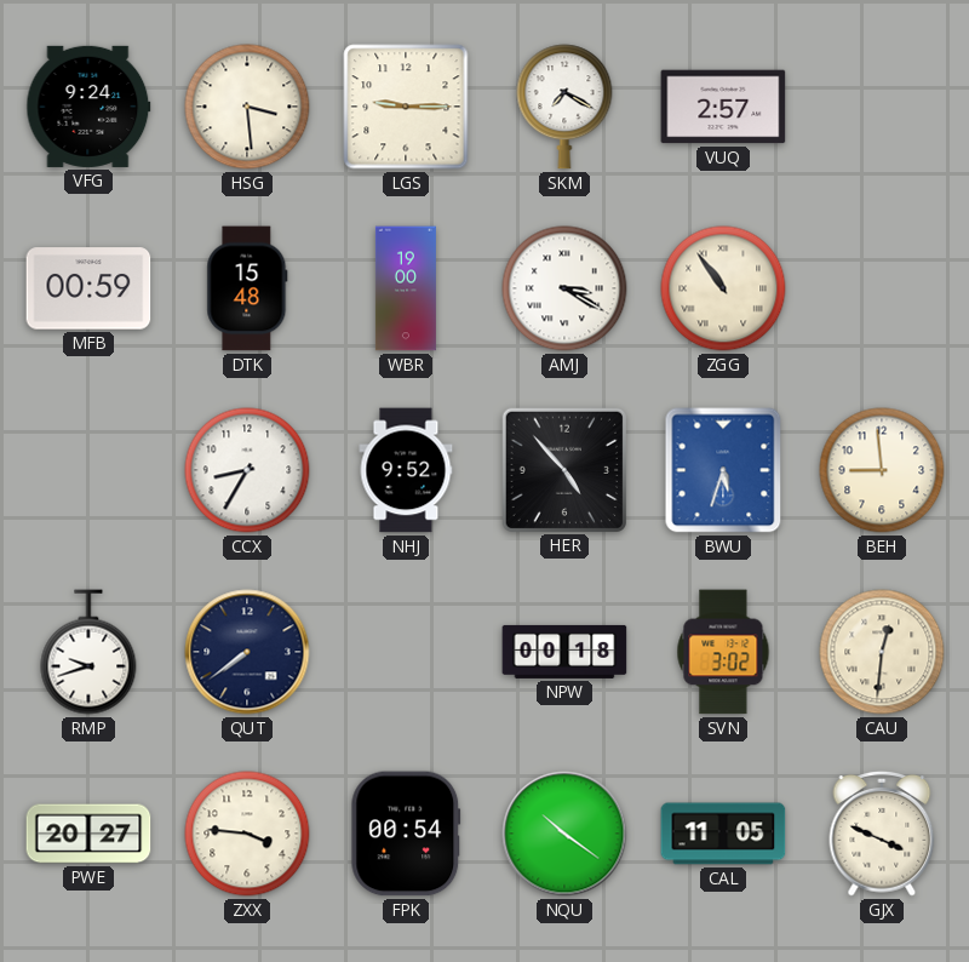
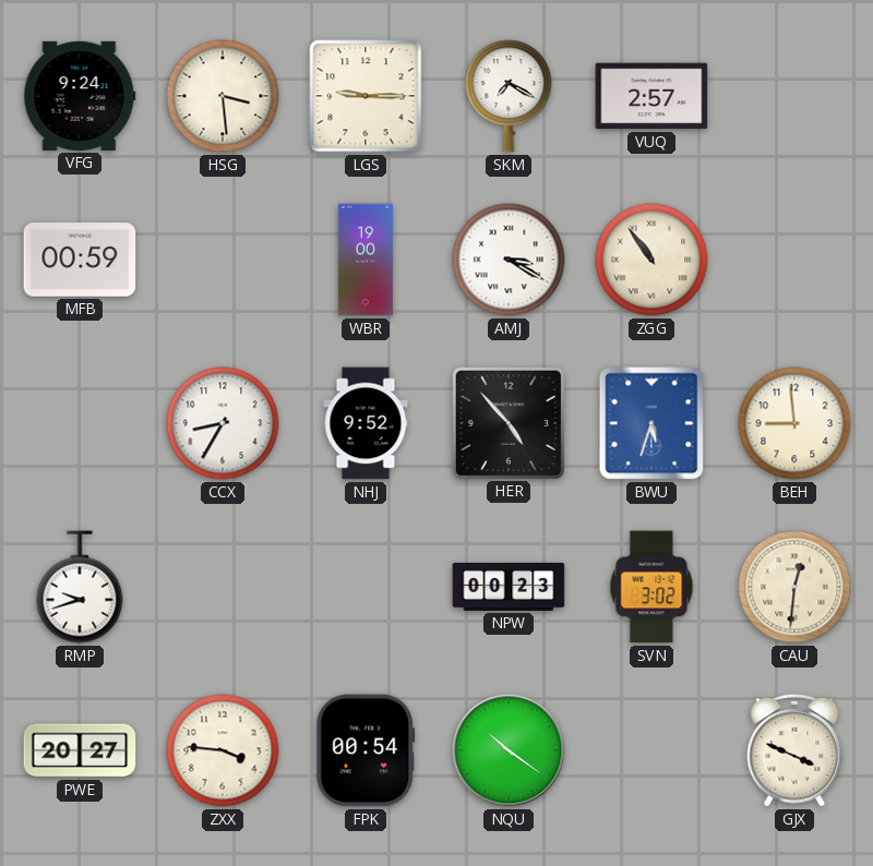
DTK: 15:48 -> none (247, 288)
QUT: 7:39 -> none (247, 652)
NPW: 00:18 -> 00:23 (509, 587)
CAL: 11:05 -> none (723, 834)
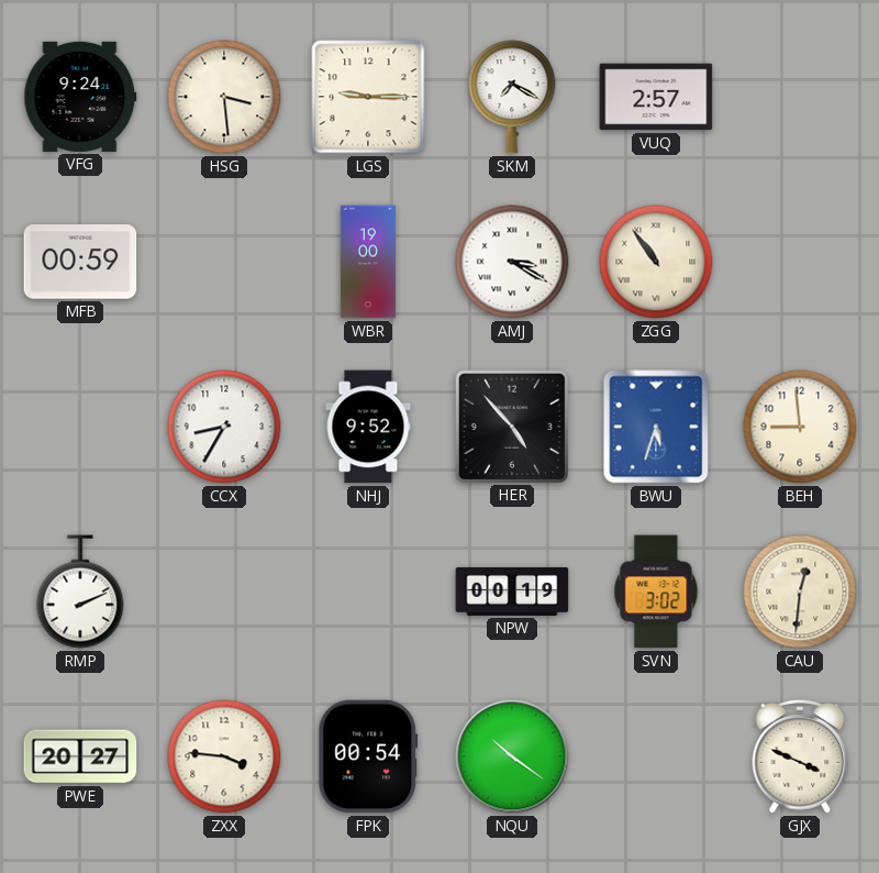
RMP: 9:42 -> 2:11 (80, 592)
NPW: 00:23 -> 00:19 (512, 592)
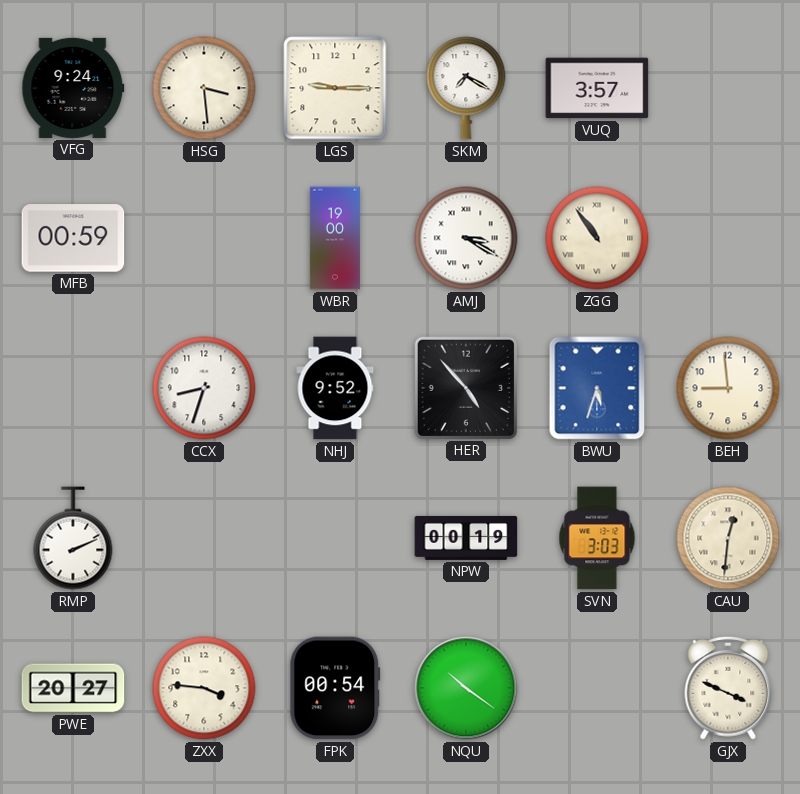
VUQ: 2:57 -> 3:57 (597, 88)
CCX: 8:35 -> 8:33 (204, 388)
SVN: 3:02 -> 3:03 (597, 538)
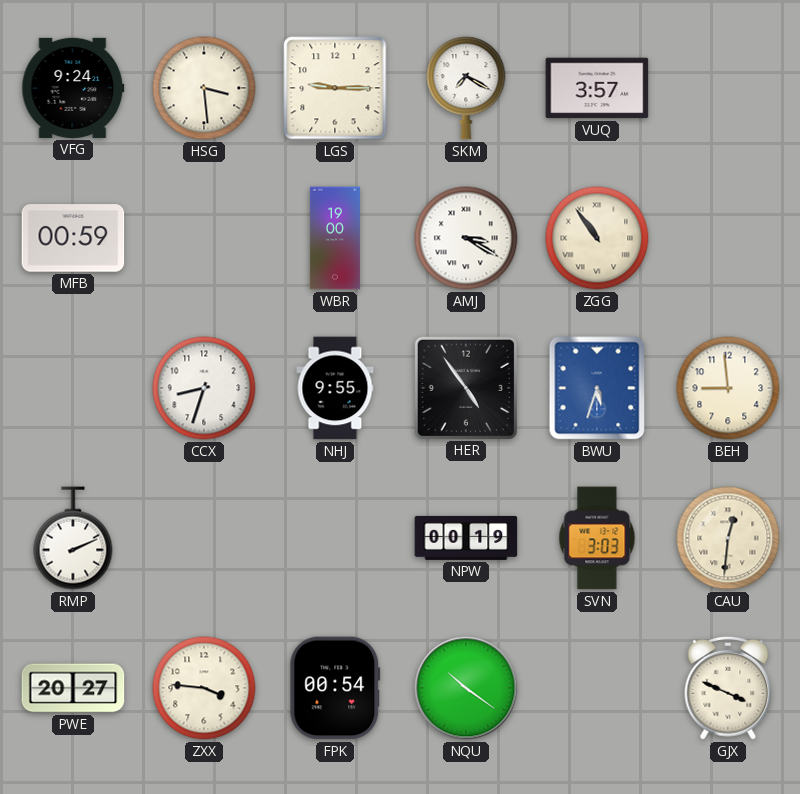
NHJ: 9:52 -> 9:55 (335, 388)
HER: 4:53 -> 4:54 (465, 387)
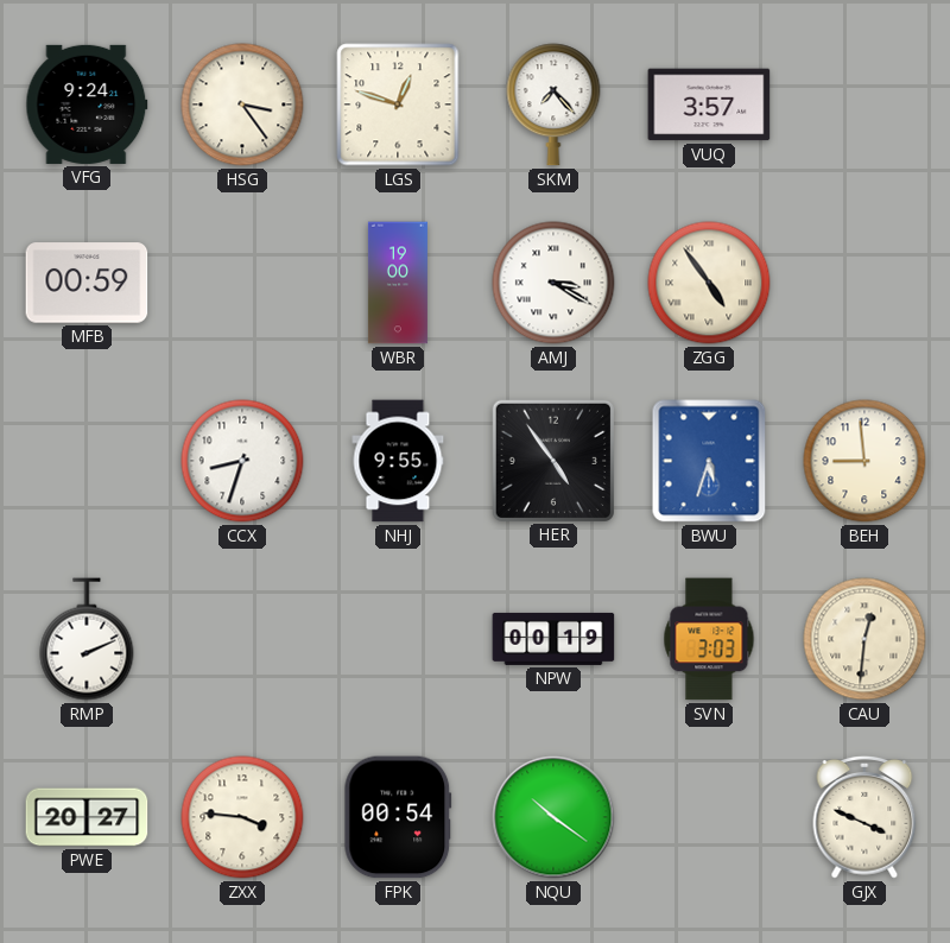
HSG: 3:29 -> 3:24 (242, 105)
LGS: 9:15 -> 12:48 (398, 105)
SKM: 7:20 -> 7:23 (553, 105)
ZGG: 10:54 -> 4:54 (709, 283)
